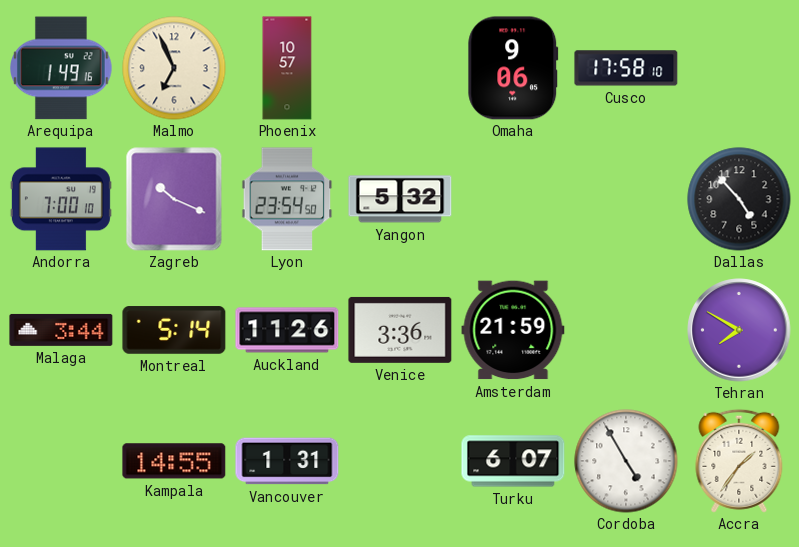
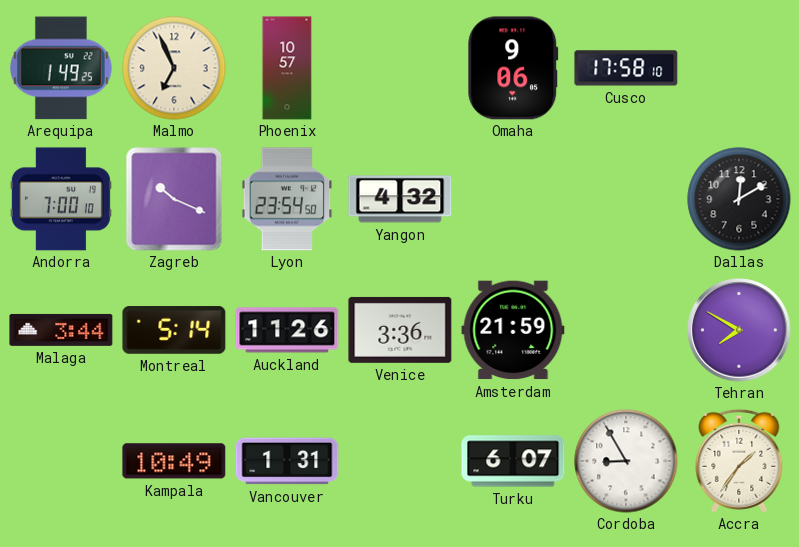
Arequipa: 1:49:16 -> 1:49:25 (62, 68)
Yangon: 5:32 -> 4:32 (400, 199)
Dallas: 4:53 -> 12:10 (739, 199)
Kampala: 14:55 -> 10:49 (174, 461)
Cordoba: 4:55 -> 8:55 (626, 461)
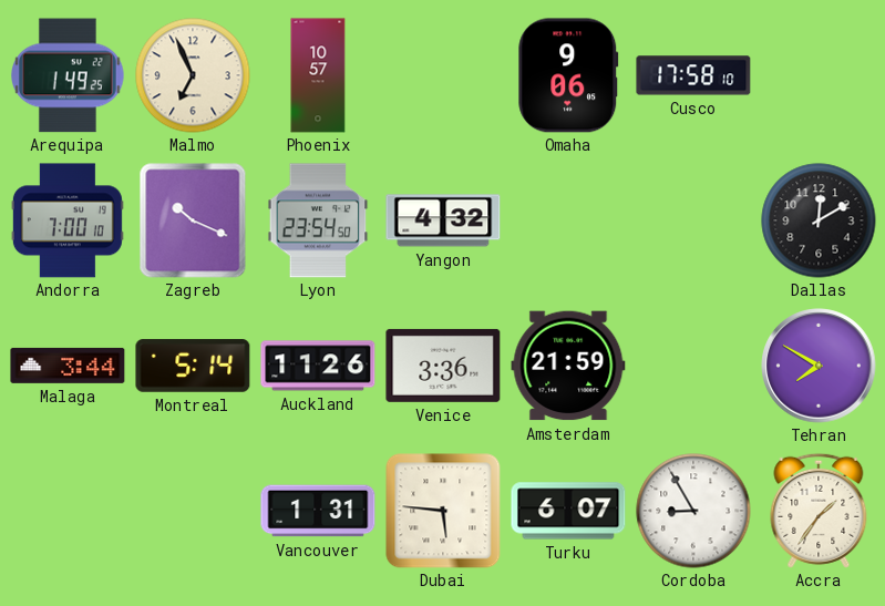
Kampala: 10:49 -> none (174, 461)
Dubai: none -> 5:46 (443, 511)
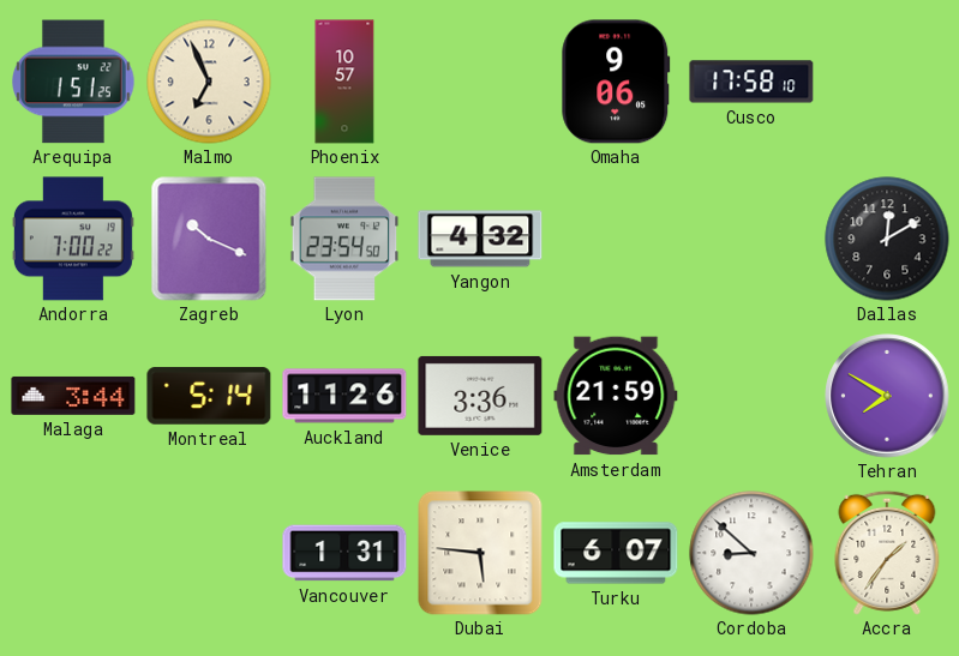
Arequipa: 1:49 -> 1:51 (74, 82)
Andorra: 7:00:10 -> 7:00:22 (73, 239)
Cordoba: 8:55 -> 8:52 (751, 553)
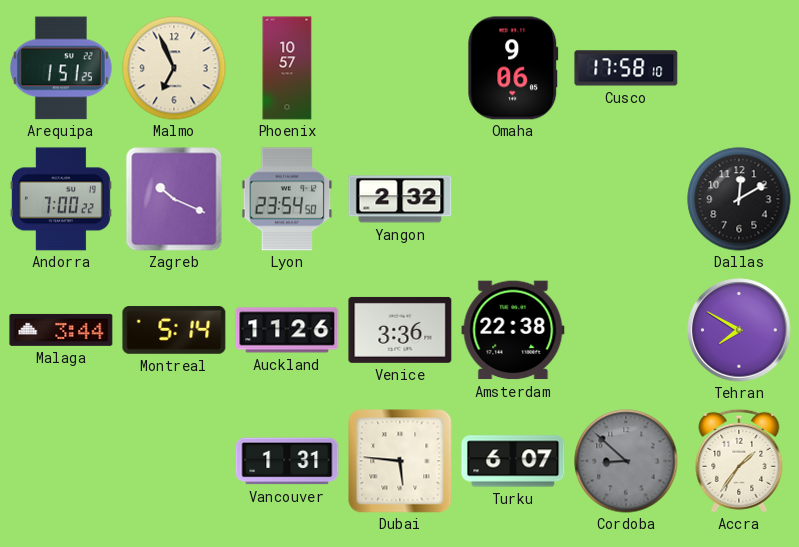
Yangon: 4:32 -> 2:32 (400, 199)
Amsterdam: 21:59 -> 22:38 (513, 330)
Cordoba dial: white -> grey (626, 461)
